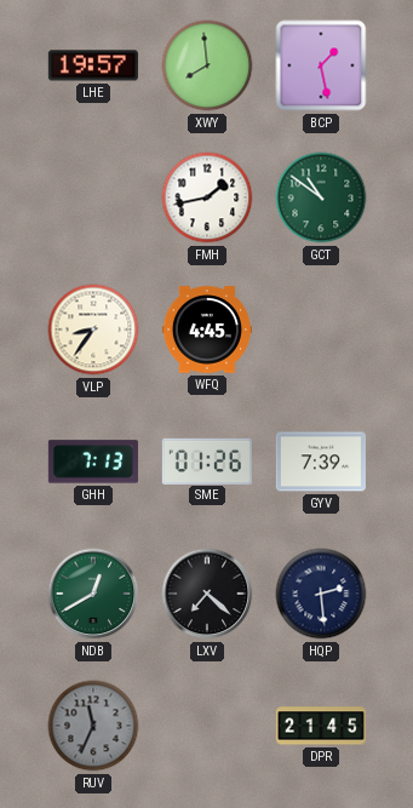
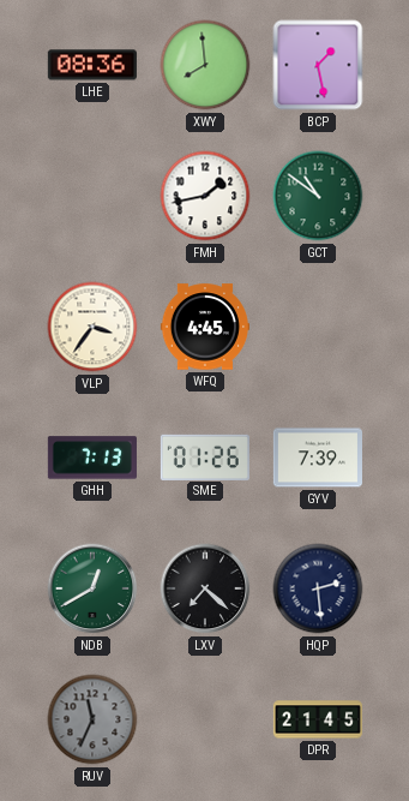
LHE: 19:57 -> 08:36 (92, 65)
VLP: 8:36 -> 3:36 (92, 327)
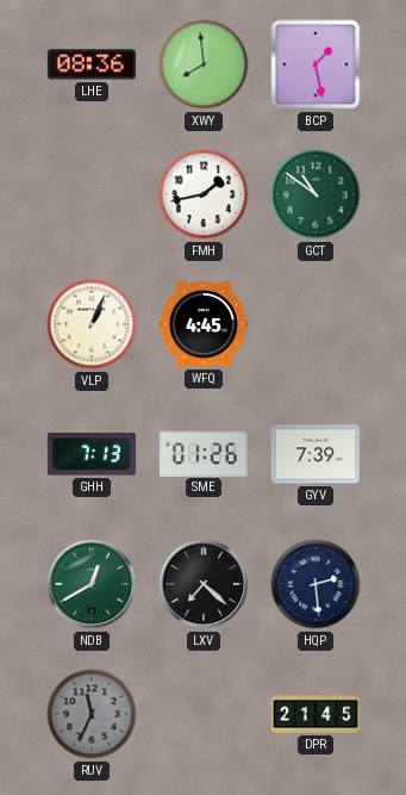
VLP: 3:36 -> 1:04 (92, 324)
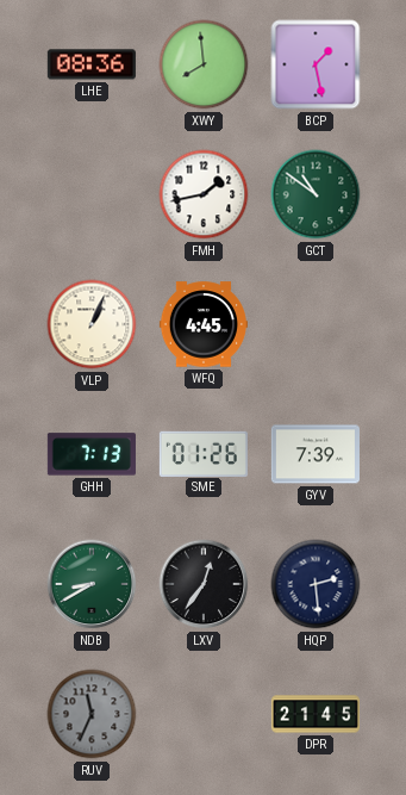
NDB: 12:40 -> 8:40 (92, 584)
LXV: 7:22 -> 12:36 (204, 584)
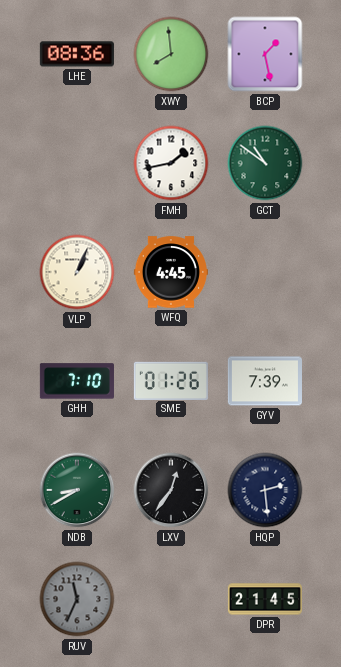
GHH: 7:13 -> 7:10 (77, 381)
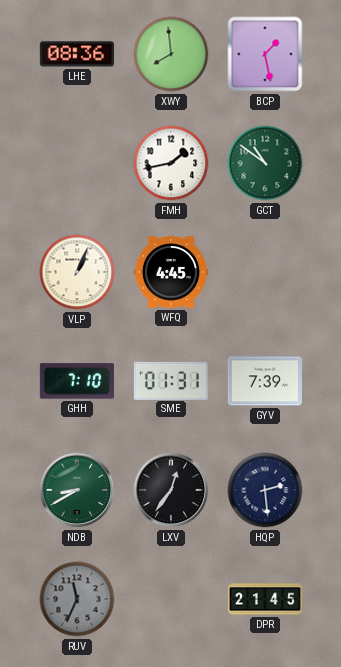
SME: 01:26 -> 01:31 (171, 380)
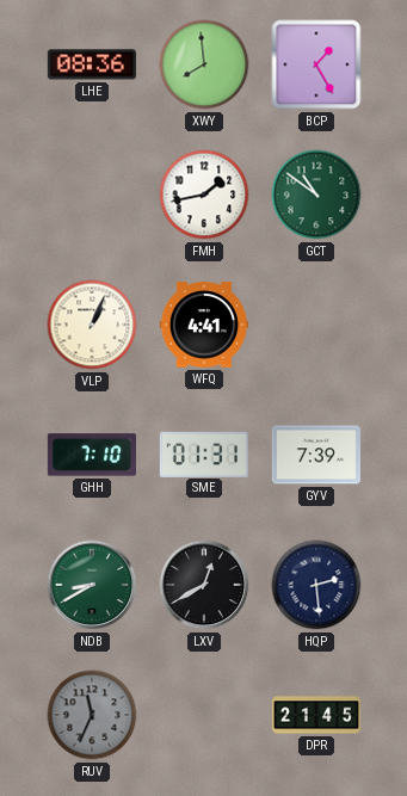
BCP: 1:28 -> 1:25 (316, 64)
WFQ: 4:45 -> 4:41 (204, 325)
LXV: 12:36 -> 12:40 (204, 585)
